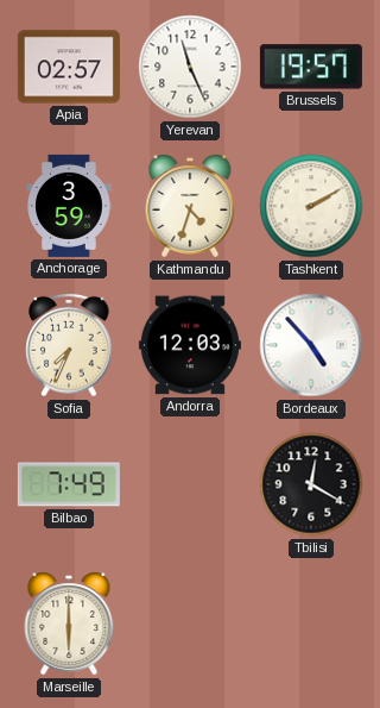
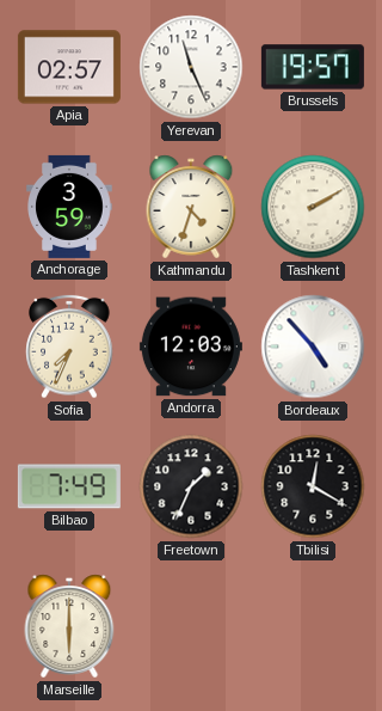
Freetown: none -> 1:34 (191, 486)
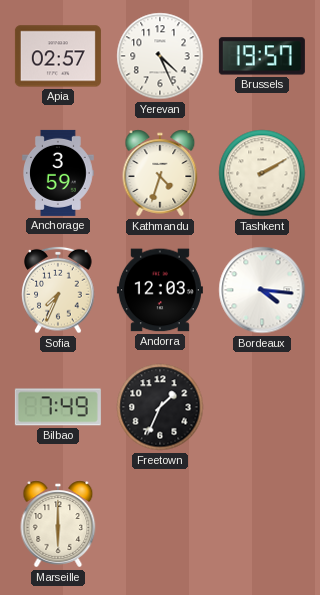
Yerevan: 11:26 -> 4:26 (160, 56)
Bordeaux: 4:53 -> 4:16 (262, 290)
Tbilisi: 12:20 -> none (313, 486)
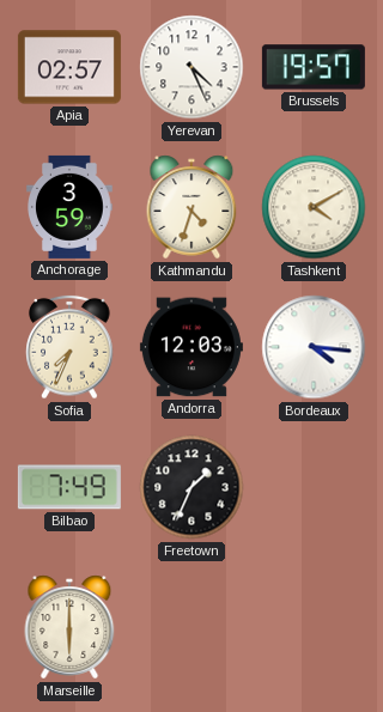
Tashkent: 2:10 -> 4:10 (314, 207)
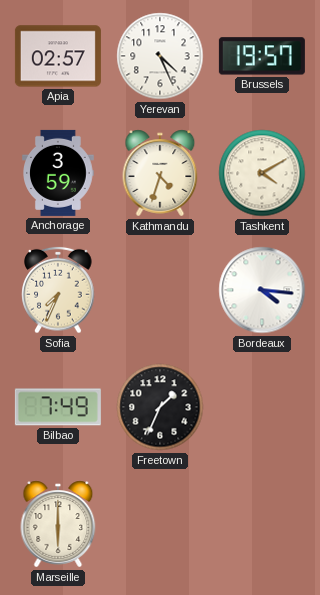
Andorra: 12:03 -> none (191, 347)
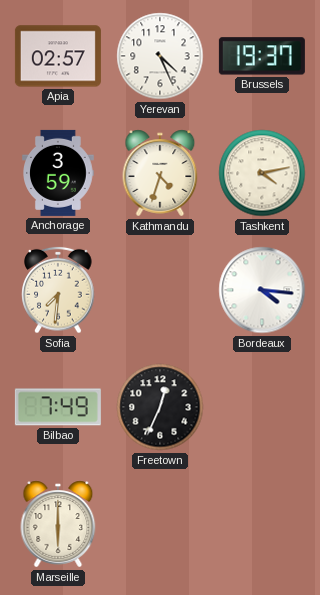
Brussels: 19:57 -> 19:37 (262, 56)
Tashkent: 4:10 -> 4:13 (262, 173)
Sofia: 7:34 -> 7:31 (58, 290)
Freetown: 1:34 -> 12:34 (160, 407)
